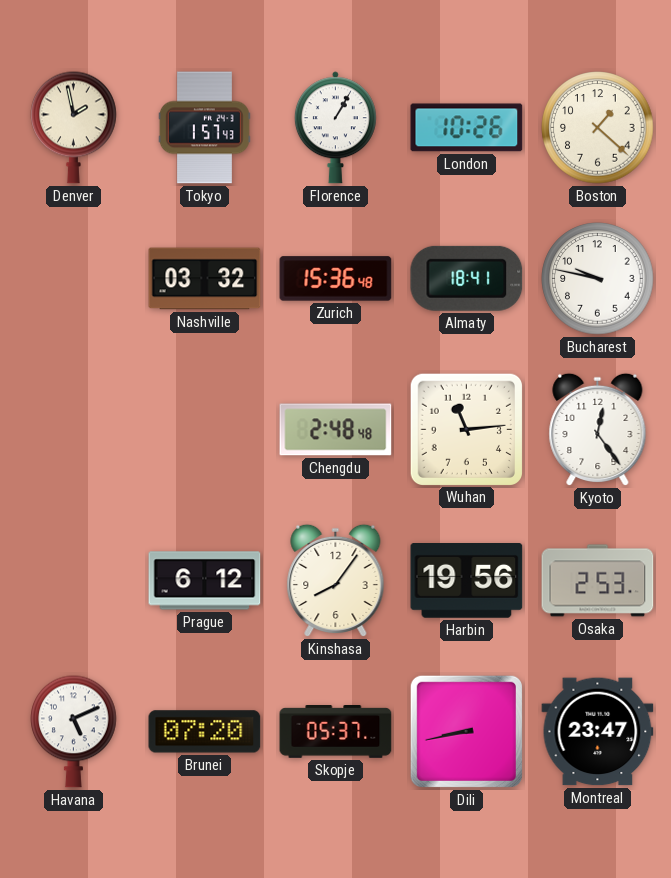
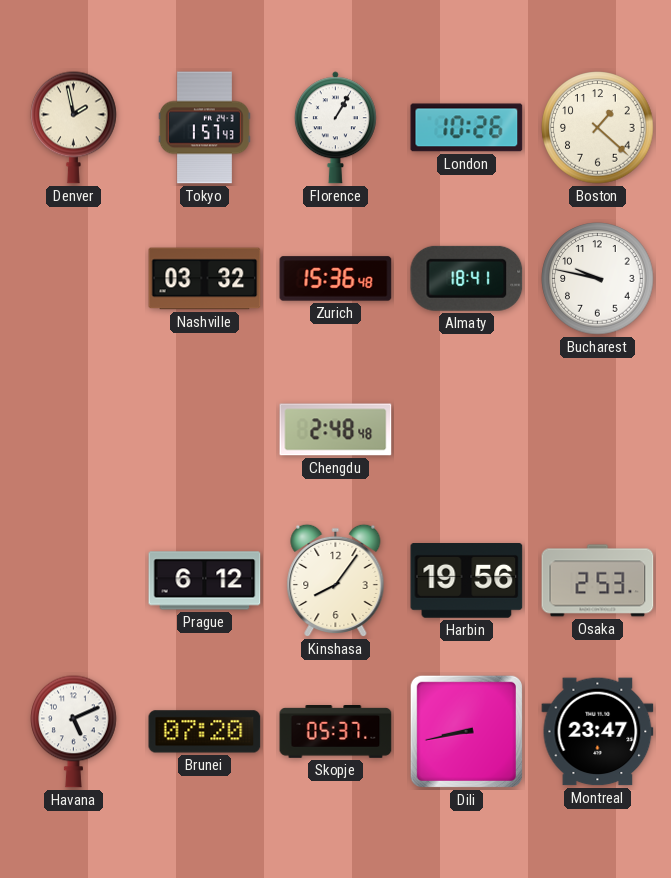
Wuhan: 11:14 -> none (466, 429)
Kyoto: 12:24 -> none (598, 430)
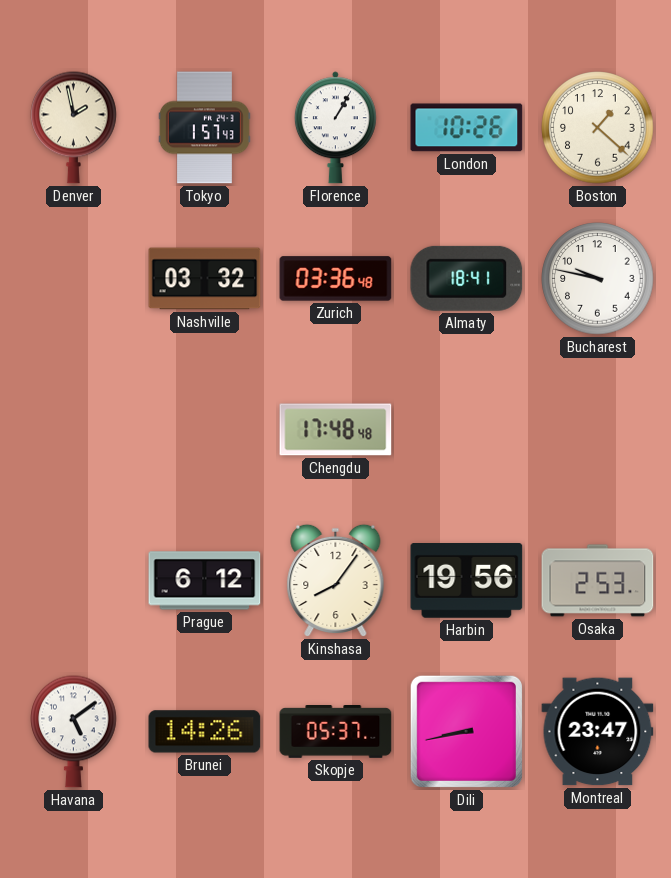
Zurich: 15:36 -> 03:36 (336, 279)
Chengdu: 2:48 -> 17:48 (336, 430)
Havana: 5:11 -> 5:09 (74, 731)
Brunei: 07:20 -> 14:26 (205, 732)
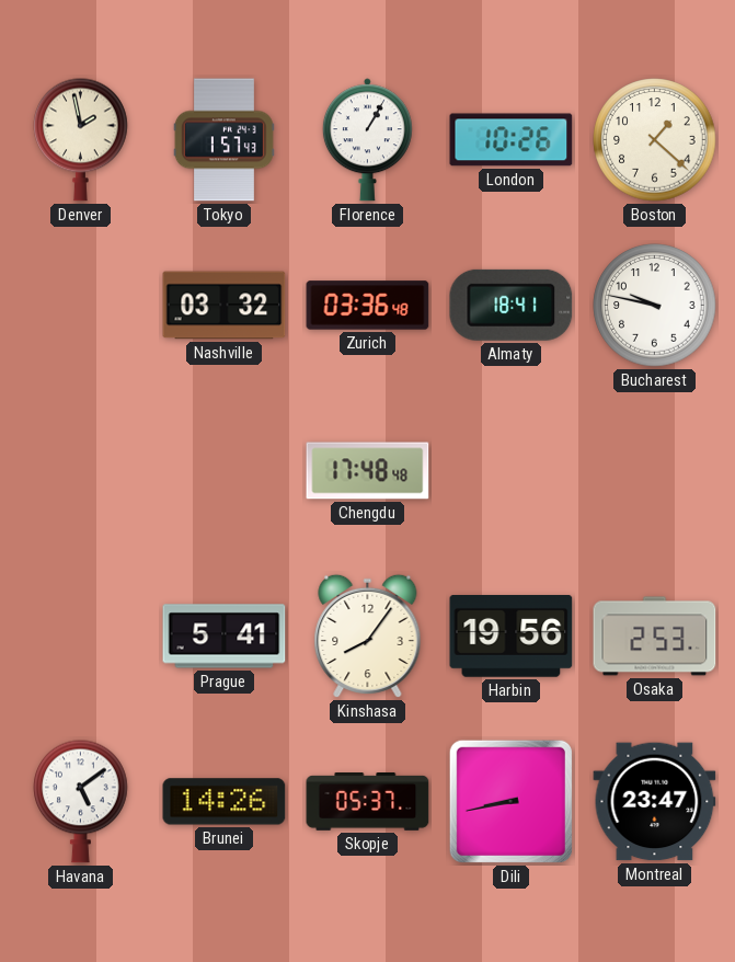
Prague: 6:12 -> 5:41 (225, 637)
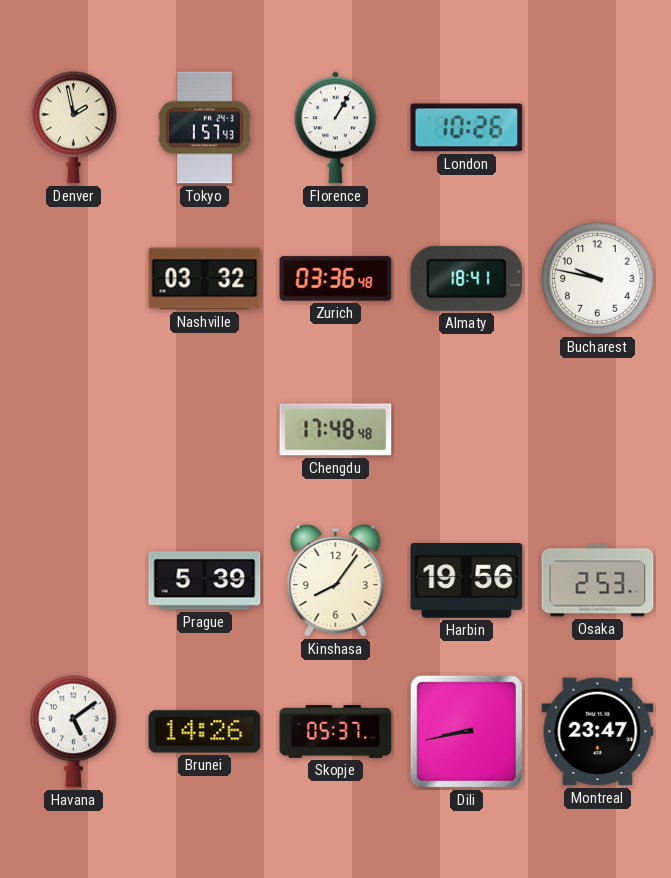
Boston: 1:22 -> none (655, 140)
Prague: 5:41 -> 5:39 (205, 581)
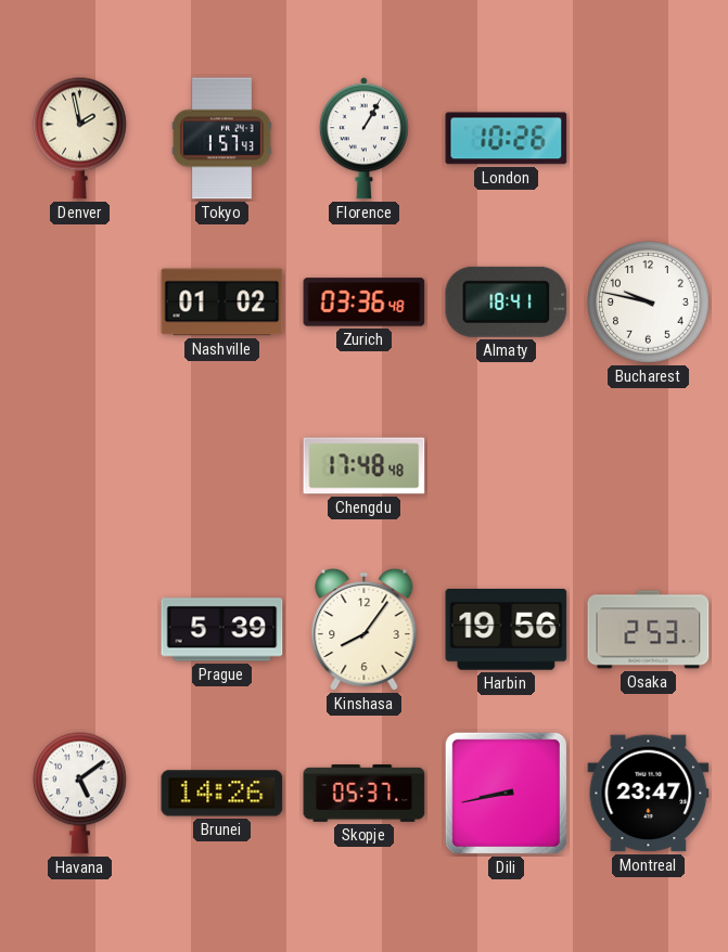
Nashville: 03:32 -> 01:02 (222, 303)
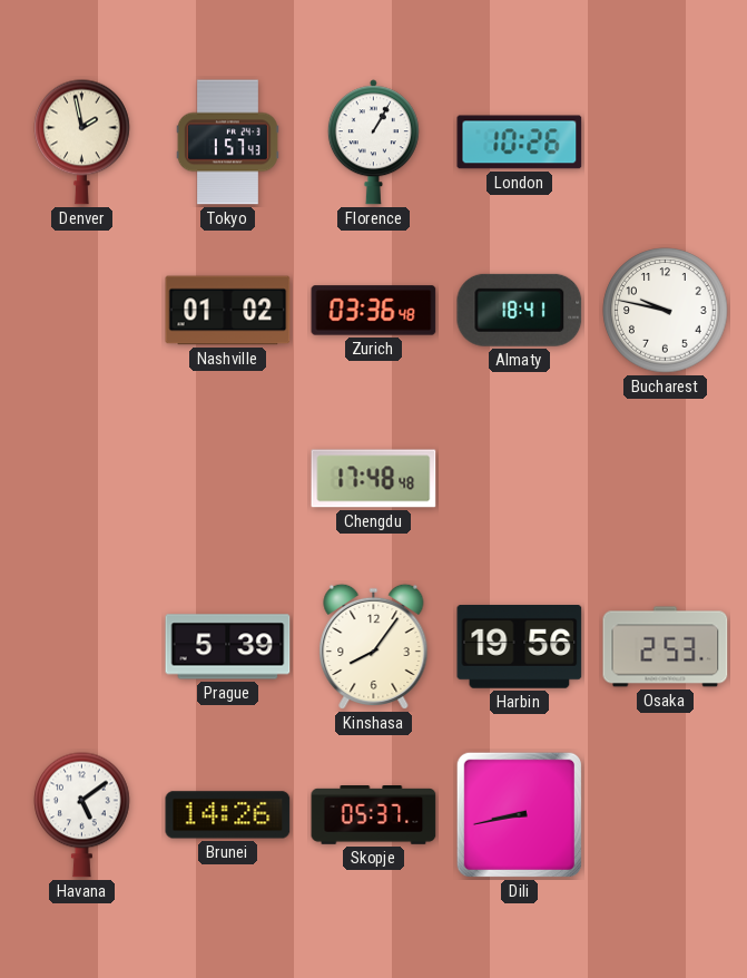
Montreal: 23:47 -> none (649, 794)
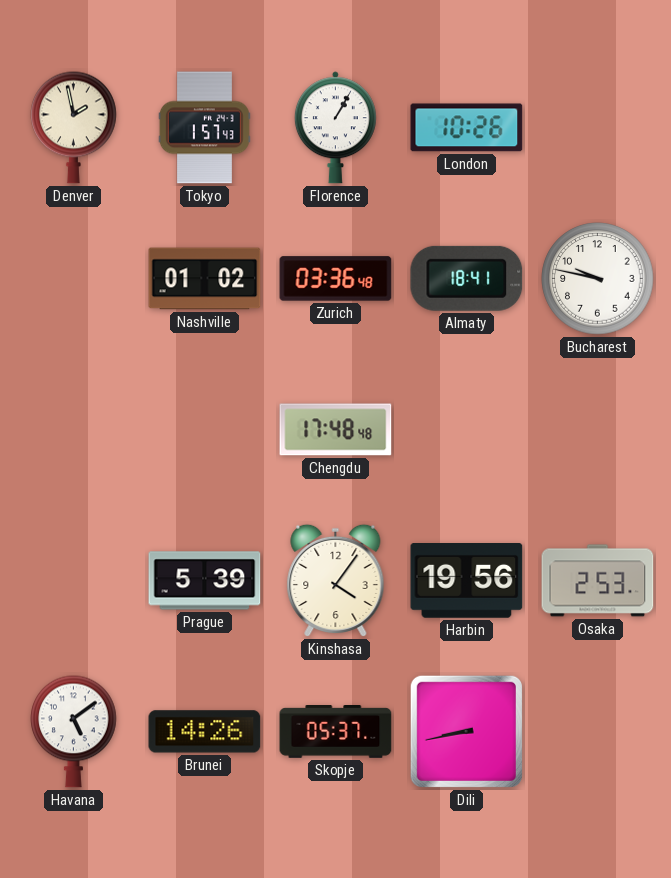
Kinshasa: 8:06 -> 4:06 (336, 581)
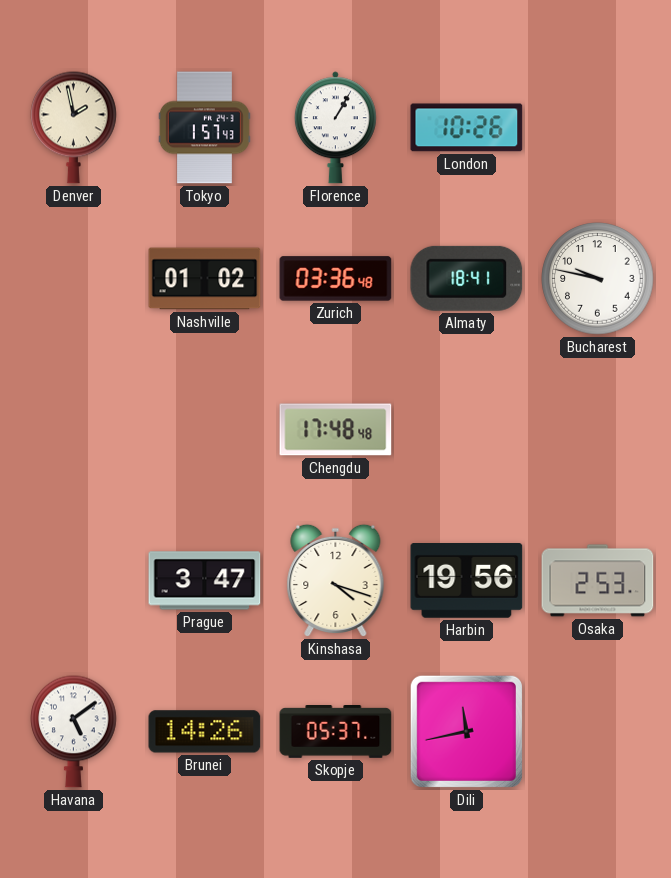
Prague: 5:39 -> 3:47 (205, 581)
Kinshasa: 4:06 -> 4:18 (336, 581)
Dili: 8:43 -> 11:43 (466, 731)
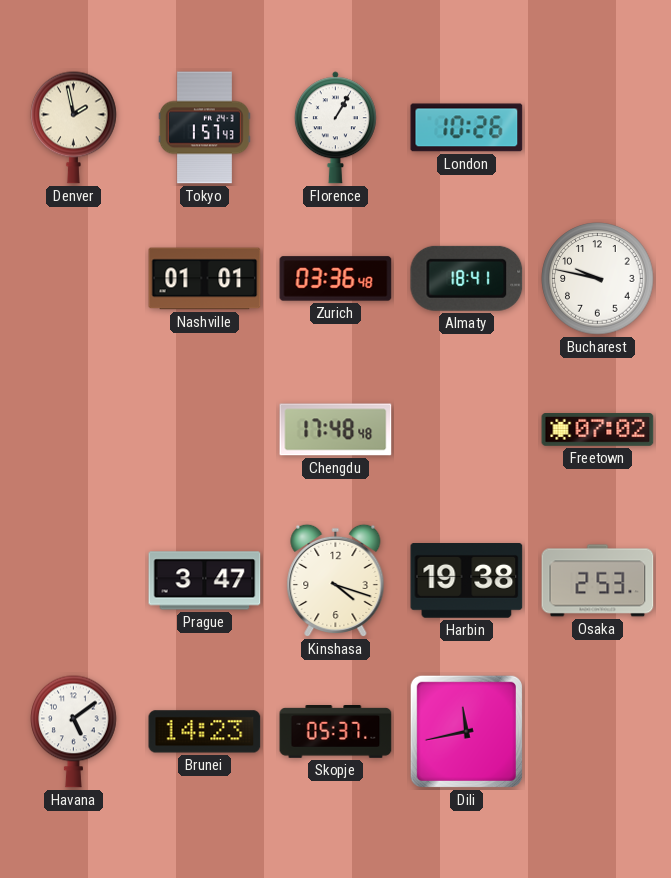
Nashville: 01:02 -> 01:01 (205, 279)
Freetown: none -> 07:02 (598, 430)
Harbin: 19:56 -> 19:38 (467, 581)
Brunei: 14:26 -> 14:23 (205, 732)
